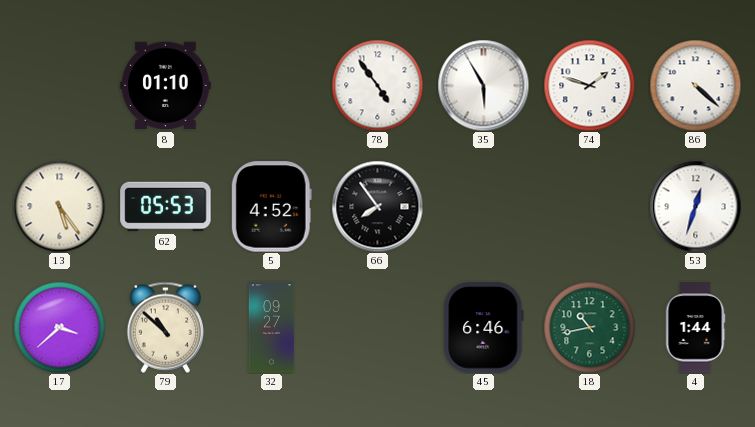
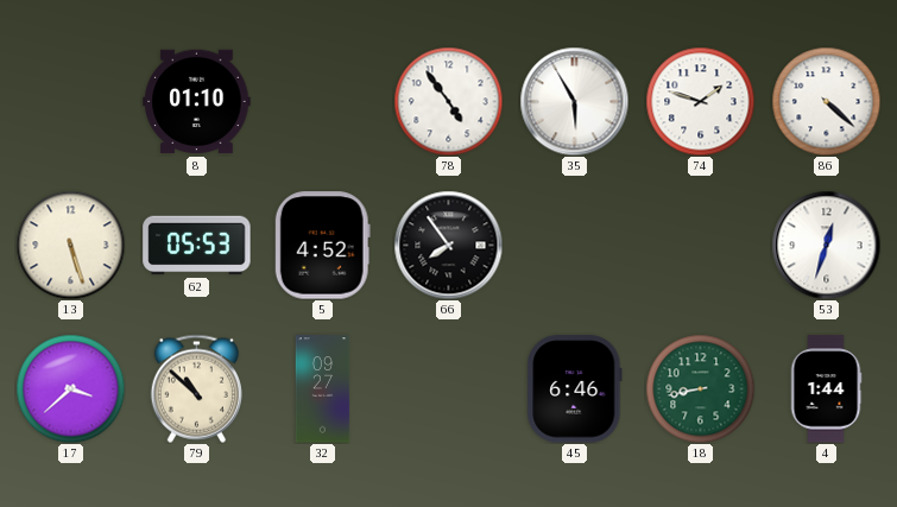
13: 5:24 -> 5:27 (70, 245)
18: 10:43 -> 8:43 (700, 388)
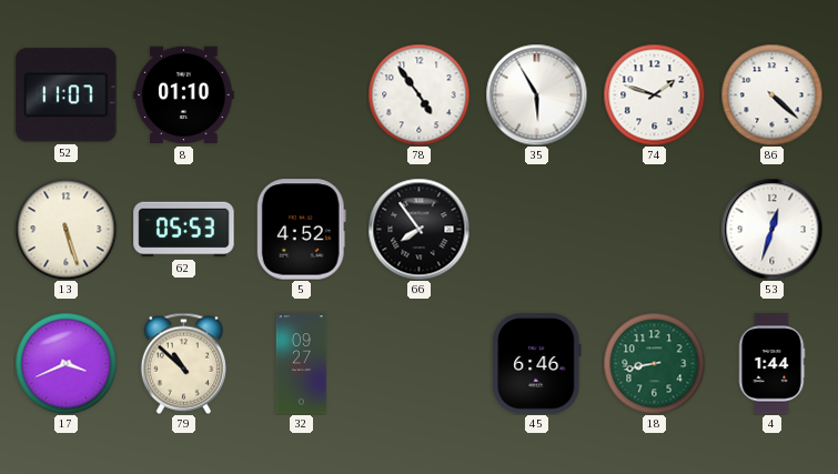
52: none -> 11:07 (67, 95)
17: 3:38 -> 3:41 (65, 363)
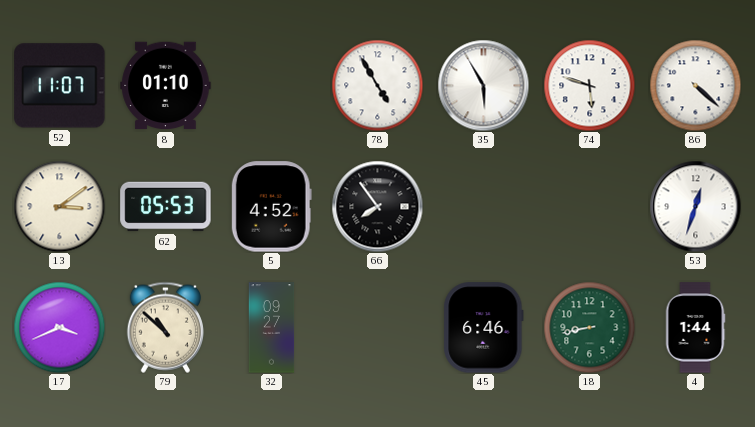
78: 4:54 -> 4:55 (377, 85)
74: 1:48 -> 5:48 (589, 85)
13: 5:27 -> 3:09 (59, 206)
